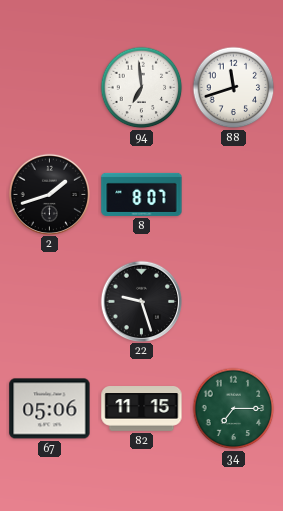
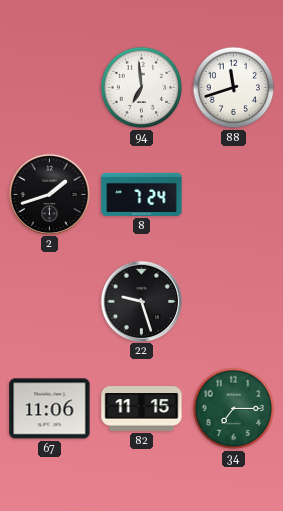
8: 8:07 -> 7:24 (142, 194)
67: 05:06 -> 11:06 (50, 409)
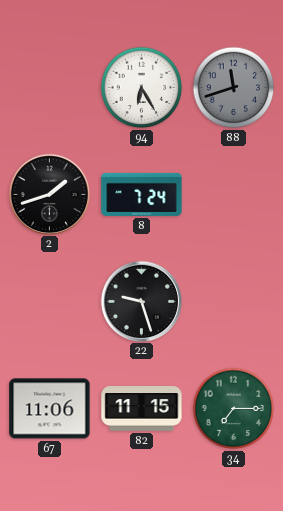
94: 6:59 -> 6:25 (142, 88)
88 dial: white -> grey (234, 88)
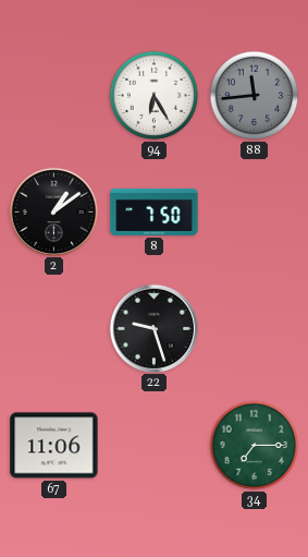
88: 11:42 -> 11:44 (255, 96)
2: 1:42 -> 1:09 (53, 211)
8: 7:24 -> 7:50 (155, 211)
82: 11:15 -> none (142, 409)
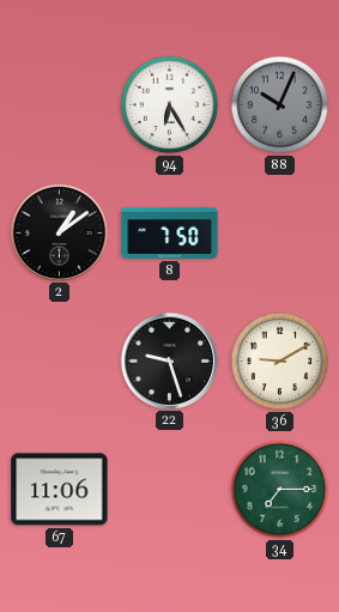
88: 11:44 -> 10:04 (280, 105)
36: none -> 9:10 (280, 362)
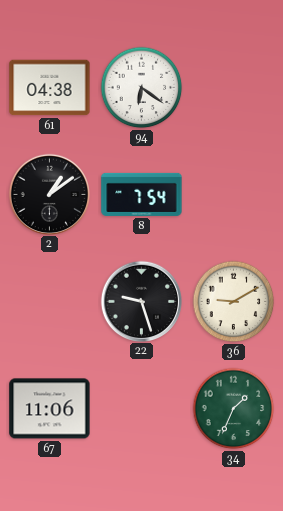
61: none -> 04:38 (50, 88)
94: 6:25 -> 6:21 (142, 88)
88: 10:04 -> none (280, 105)
8: 7:50 -> 7:54 (142, 194)
34: 7:15 -> 1:34 (234, 409)
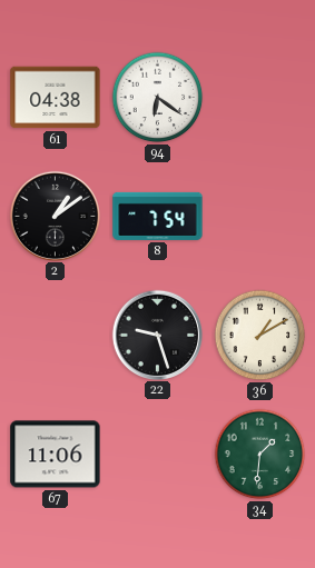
36: 9:10 -> 1:10 (260, 336)
34: 1:34 -> 1:31 (260, 455)
